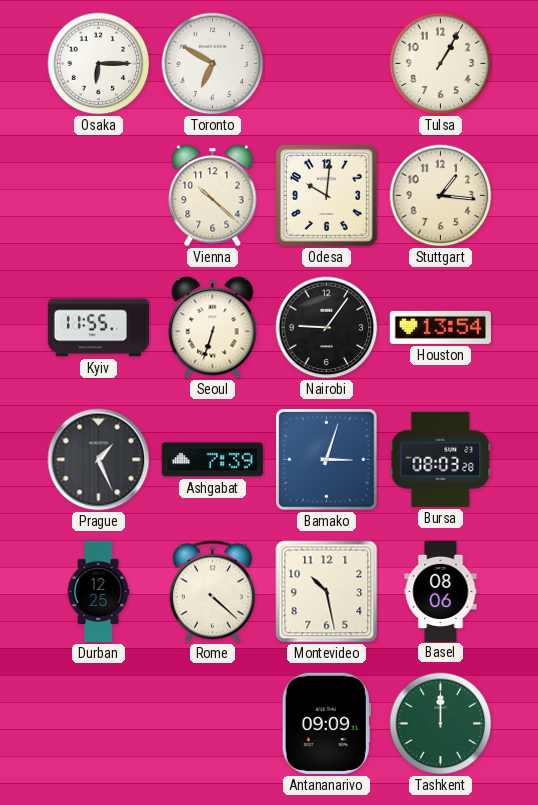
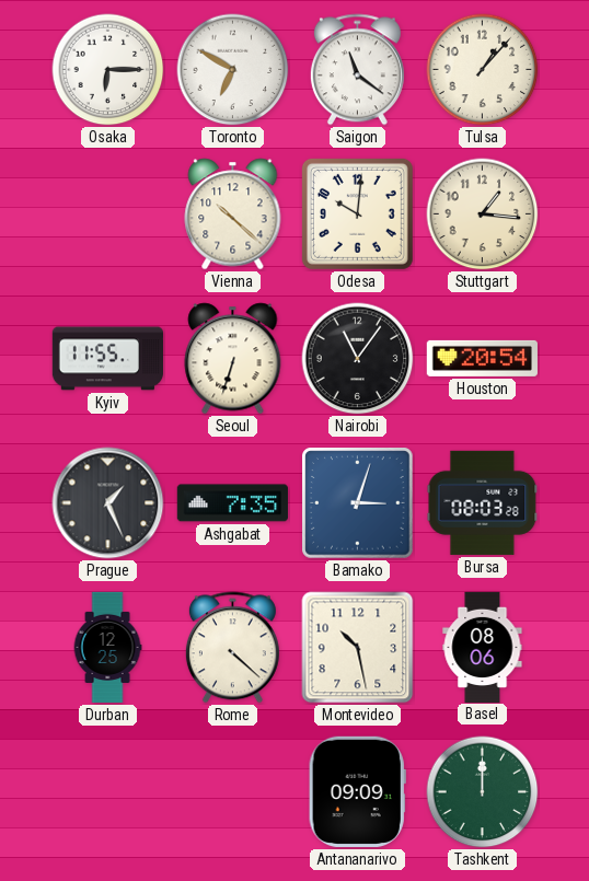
Saigon: none -> 11:21 (357, 70)
Tulsa: 1:05 -> 1:07 (483, 70)
Nairobi: 9:06 -> 11:06 (358, 359)
Houston: 13:54 -> 20:54 (482, 358)
Ashgabat: 7:39 -> 7:35 (232, 503)
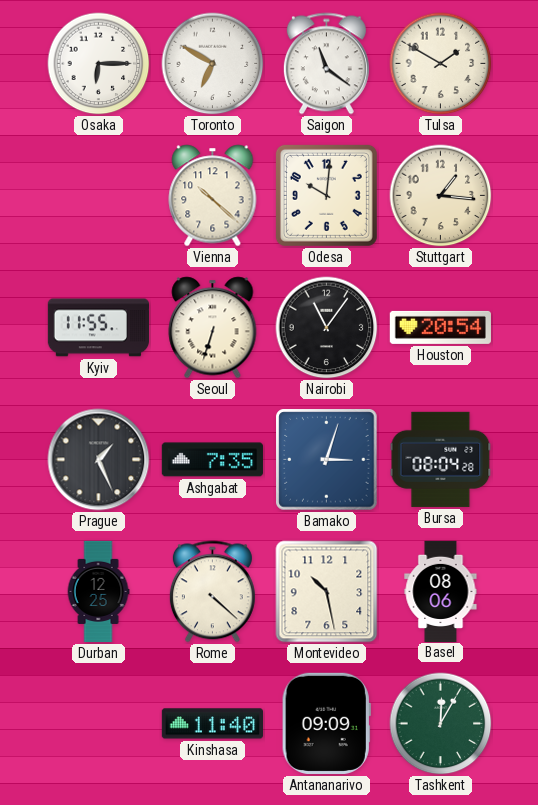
Tulsa: 1:07 -> 1:50 (441, 64)
Bursa: 08:03 -> 08:04 (441, 459)
Kinshasa: none -> 11:40 (212, 724)
Tashkent: 12:00 -> 12:05 (441, 724)
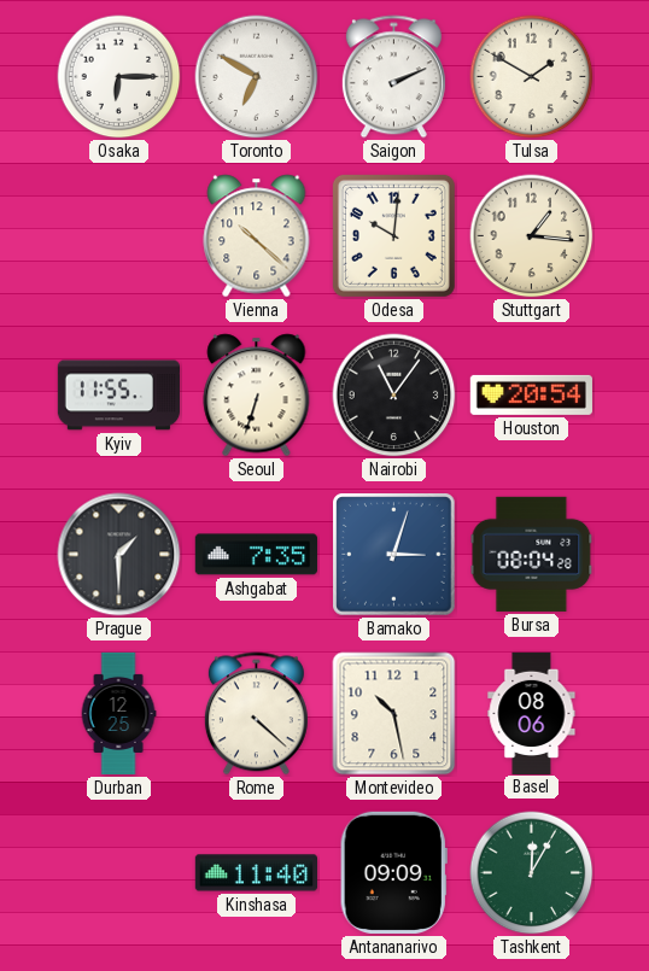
Saigon: 11:21 -> 2:11 (393, 77)
Prague: 1:26 -> 1:30 (119, 555)
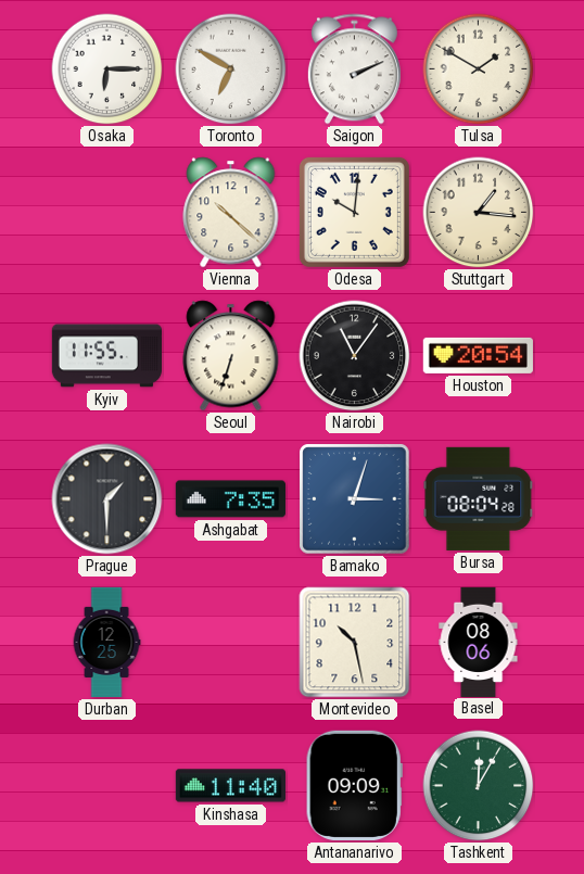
Rome: 4:22 -> none (256, 714)
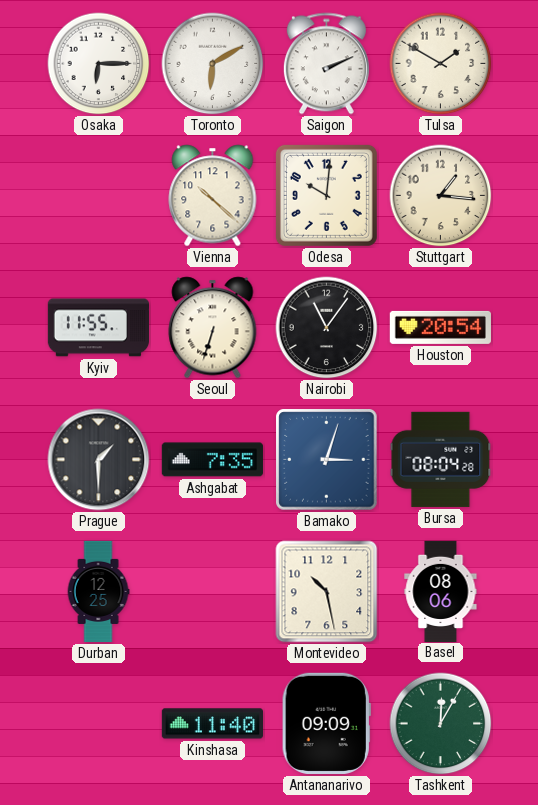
Toronto: 6:50 -> 6:10 (213, 64)
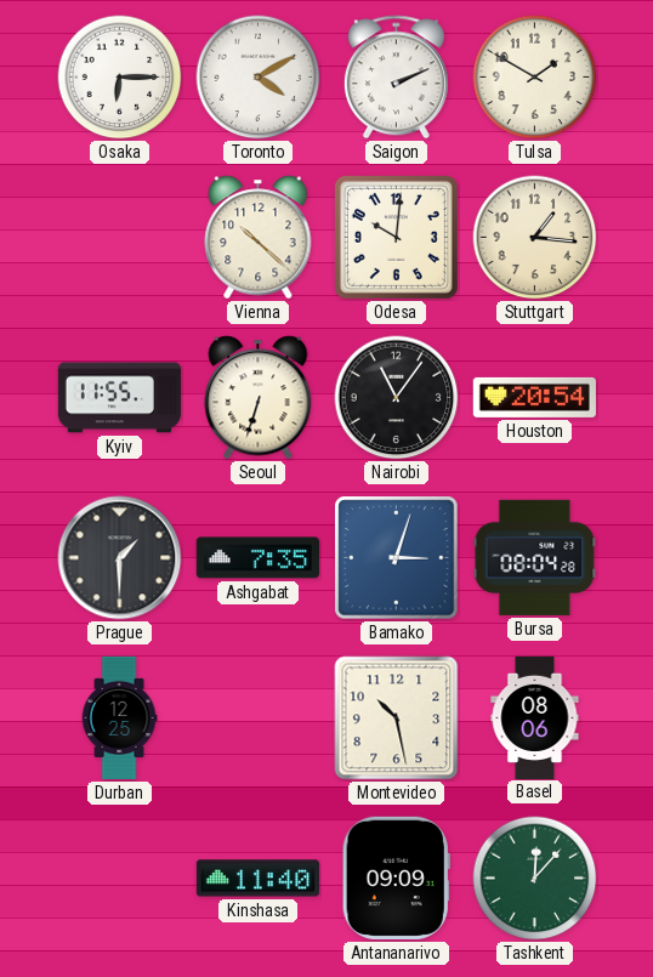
Toronto: 6:10 -> 4:10 (259, 78)
Tashkent: 12:05 -> 12:07 (535, 879)
